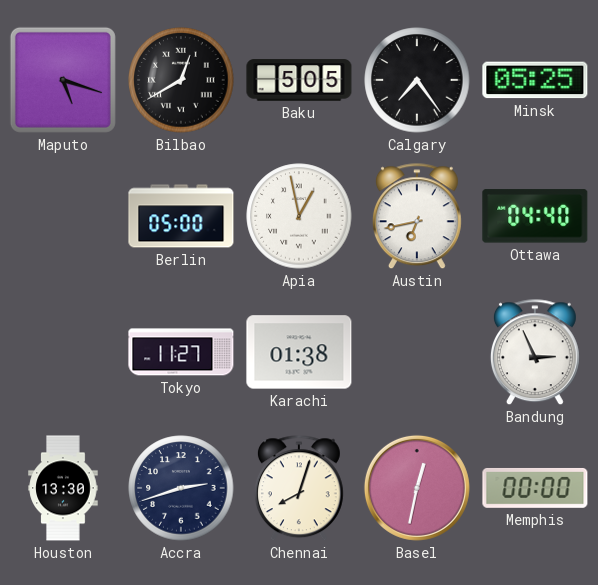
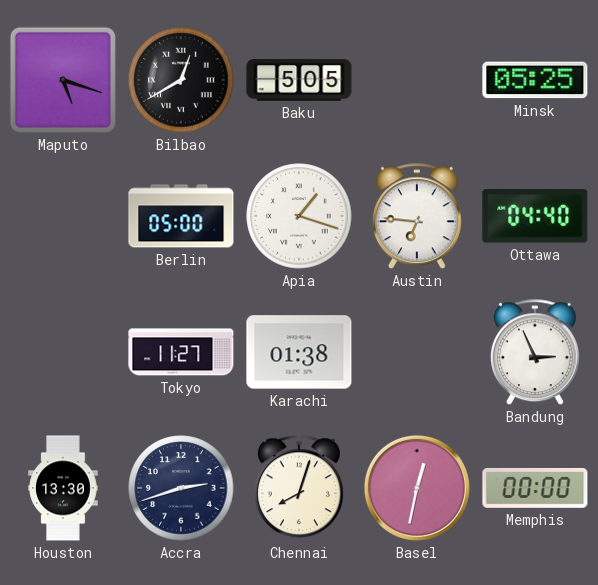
Calgary: 7:24 -> none (417, 80)
Apia: 12:58 -> 1:18 (299, 216)
Austin: 6:43 -> 6:46 (417, 217)
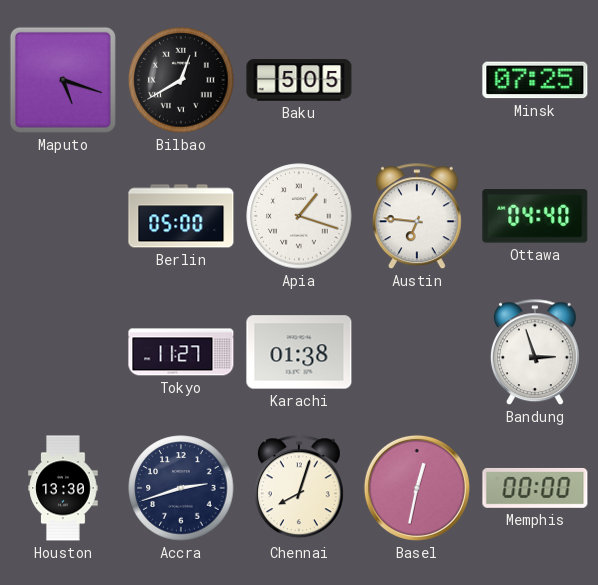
Minsk: 05:25 -> 07:25 (535, 80)
Bandung: 2:56 -> 2:57 (535, 353)
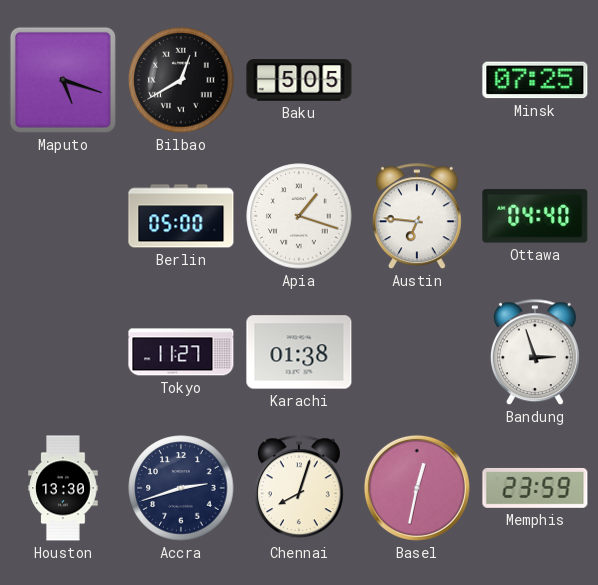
Memphis: 00:00 -> 23:59 (535, 488)
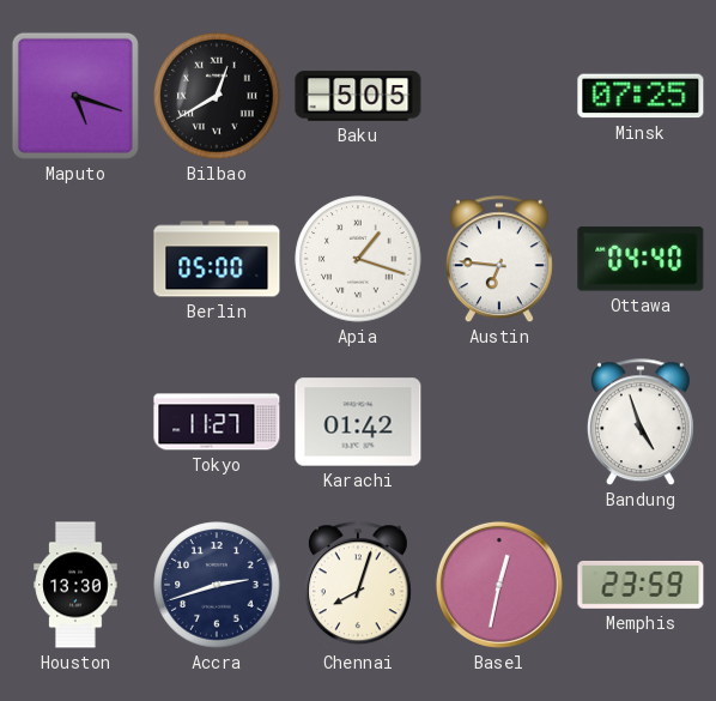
Karachi: 01:38 -> 01:42 (358, 422)
Bandung: 2:57 -> 4:57 (641, 423)
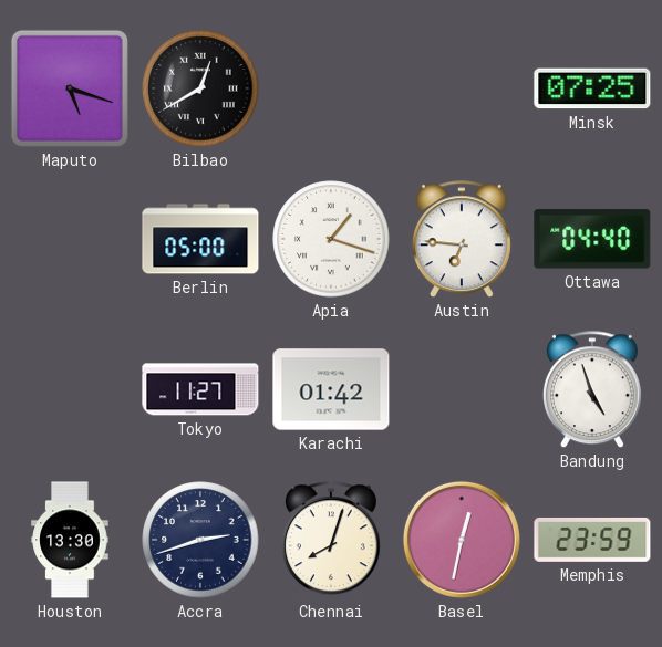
Baku: 5:05 -> none (358, 96)
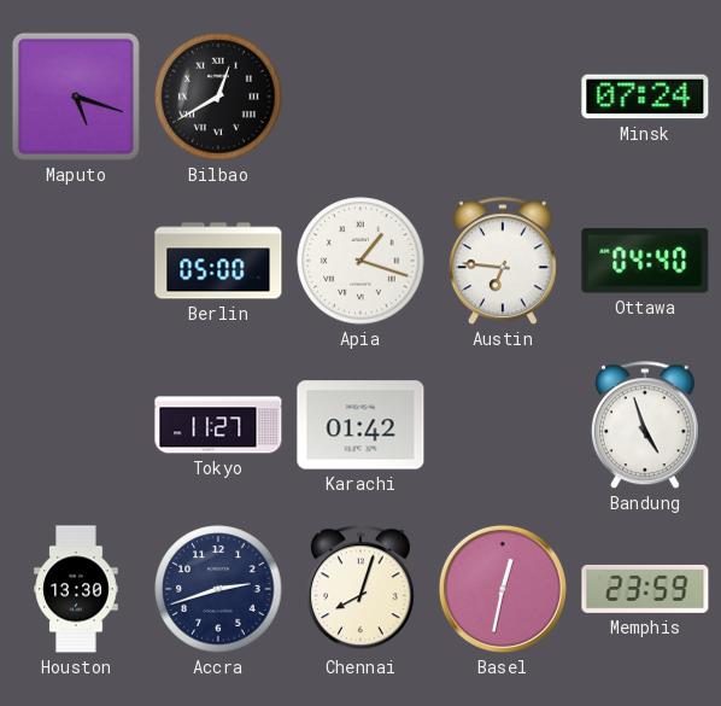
Minsk: 07:25 -> 07:24 (645, 97)
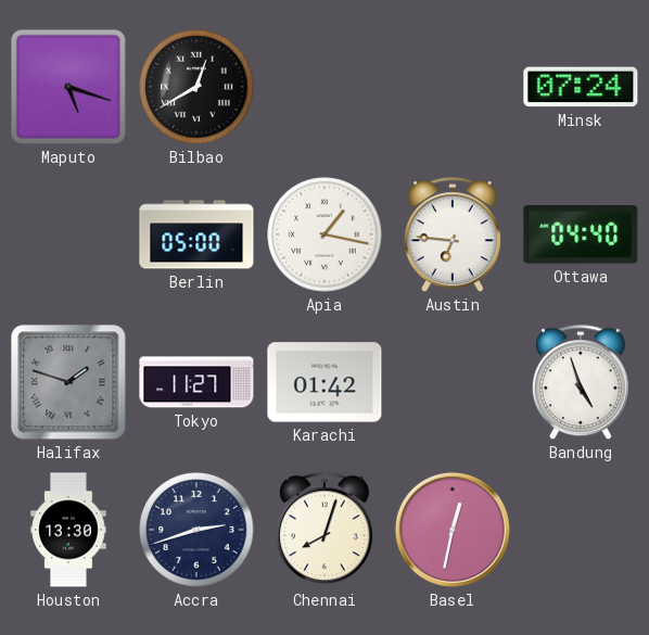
Apia: 1:18 -> 1:17 (324, 234)
Halifax: none -> 1:48 (68, 382)
Memphis: 23:59 -> none (645, 589)
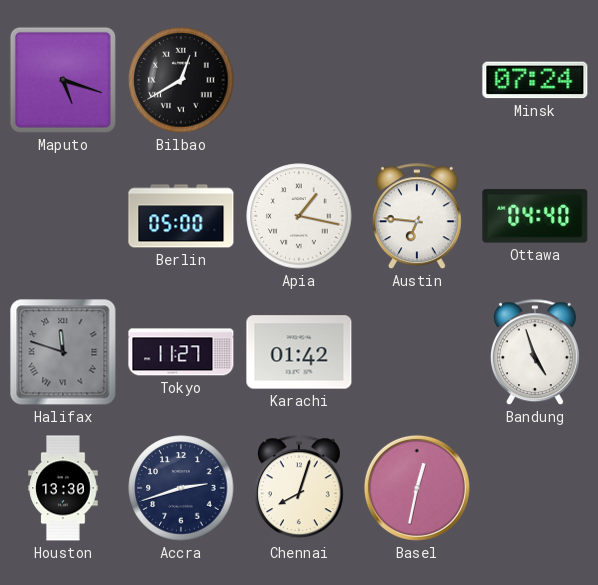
Halifax: 1:48 -> 11:48 (63, 352)
